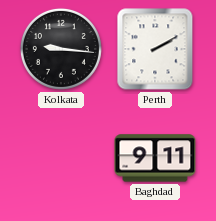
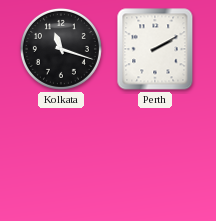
Kolkata: 9:16 -> 11:18 (61, 49)
Baghdad: 9:11 -> none (155, 158)
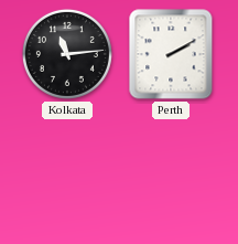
Kolkata: 11:18 -> 11:14 (67, 54)
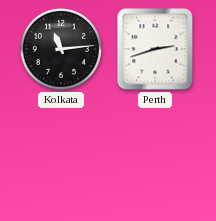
Perth: 2:10 -> 2:42 (155, 49)
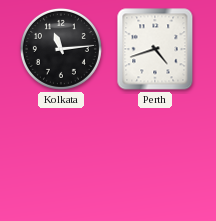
Perth: 2:42 -> 4:42 (155, 49)
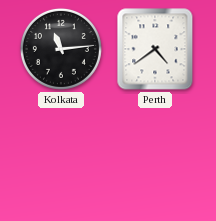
Perth: 4:42 -> 4:39 (155, 49)
